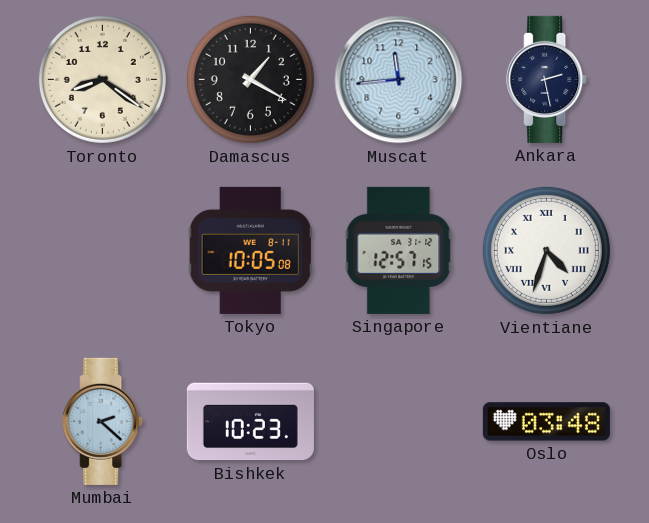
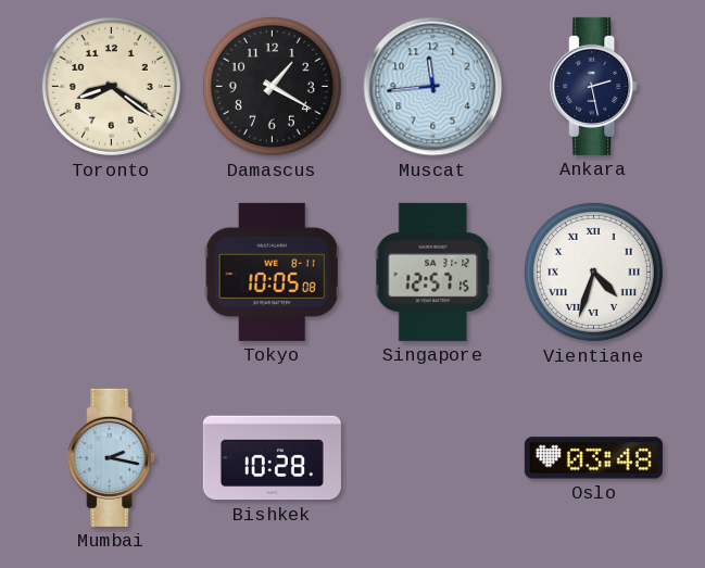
Mumbai: 2:22 -> 2:17 (112, 457)
Bishkek: 10:23 -> 10:28 (272, 458)
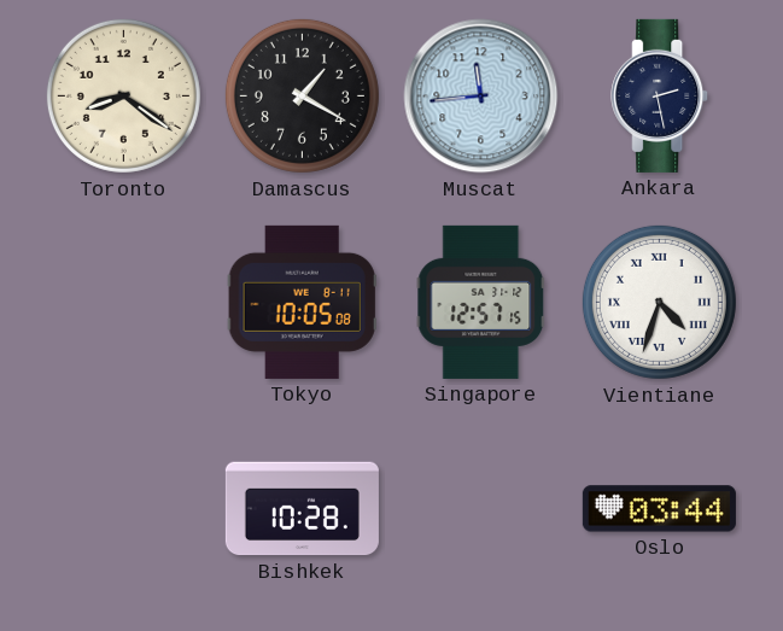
Mumbai: 2:17 -> none (112, 457)
Oslo: 03:48 -> 03:44 (659, 509)
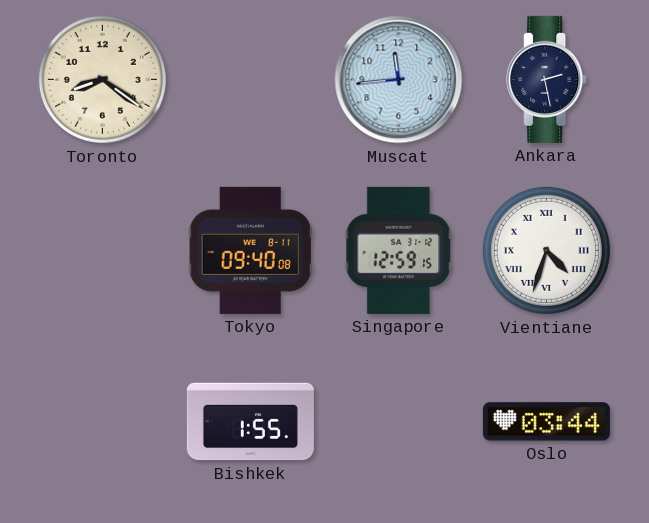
Damascus: 1:20 -> none (302, 95)
Tokyo: 10:05 -> 09:40 (250, 250)
Singapore: 12:57 -> 12:59 (399, 250)
Bishkek: 10:28 -> 1:55 (250, 422)
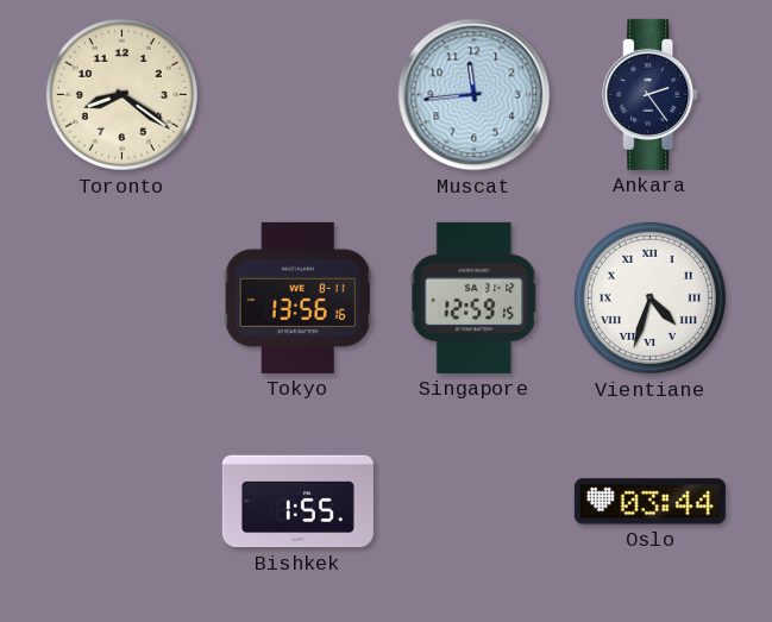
Ankara: 2:28 -> 2:24 (651, 94)
Tokyo: 09:40 -> 13:56 (297, 297)
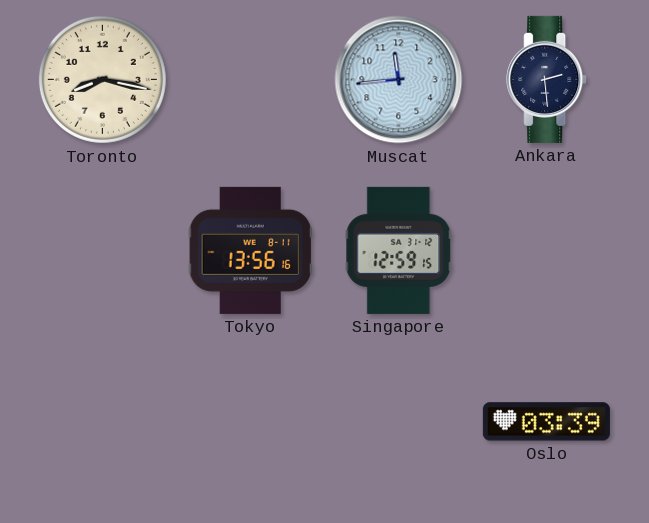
Toronto: 8:21 -> 8:17 (102, 79)
Ankara: 2:24 -> 2:29 (547, 79)
Vientiane: 4:33 -> none (649, 297)
Bishkek: 1:55 -> none (297, 502)
Oslo: 03:44 -> 03:39 (546, 422)
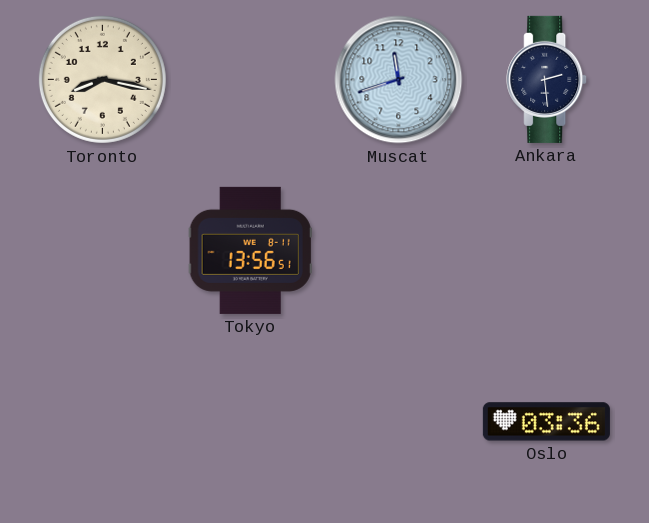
Muscat: 11:44 -> 11:42 (399, 80)
Tokyo: 13:56:16 -> 13:56:51 (250, 250)
Singapore: 12:59 -> none (399, 250)
Oslo: 03:39 -> 03:36 (546, 422)
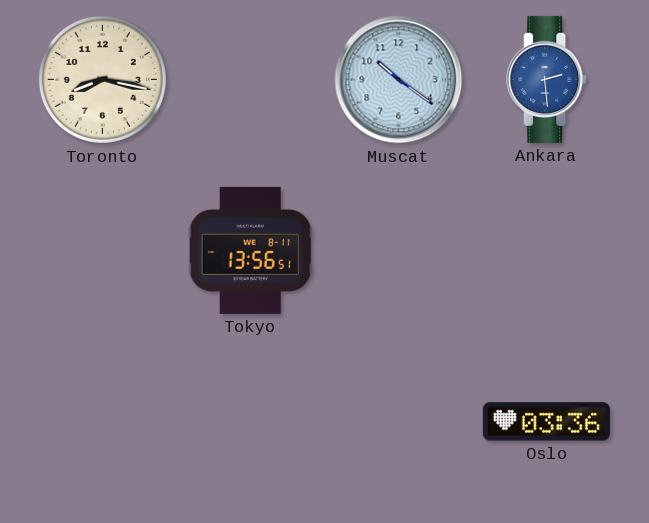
Muscat: 11:42 -> 10:21 (399, 80)
Ankara dial: navy -> blue (547, 79)
